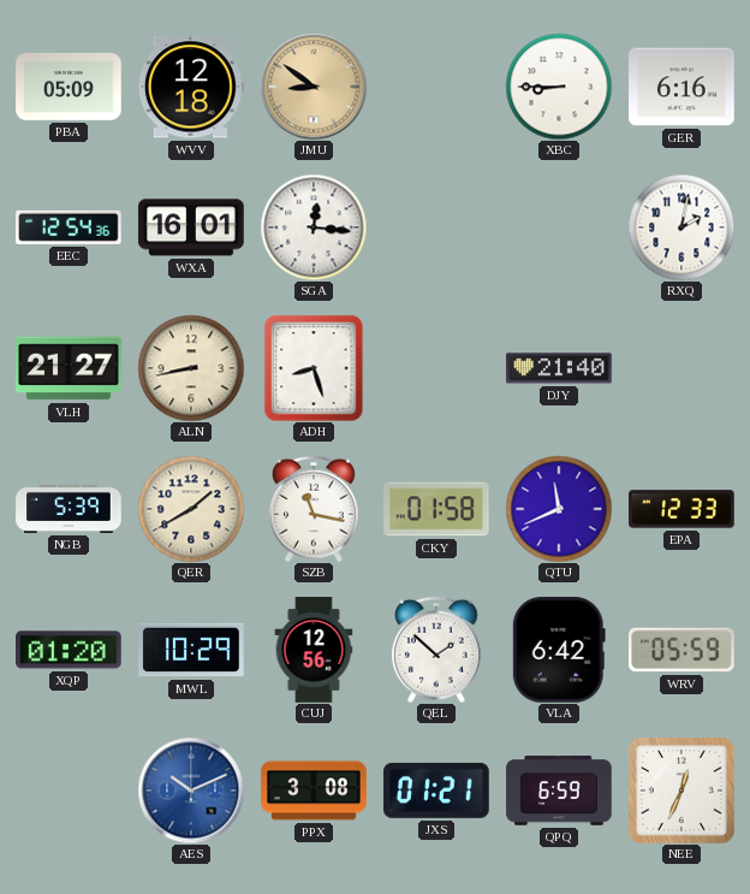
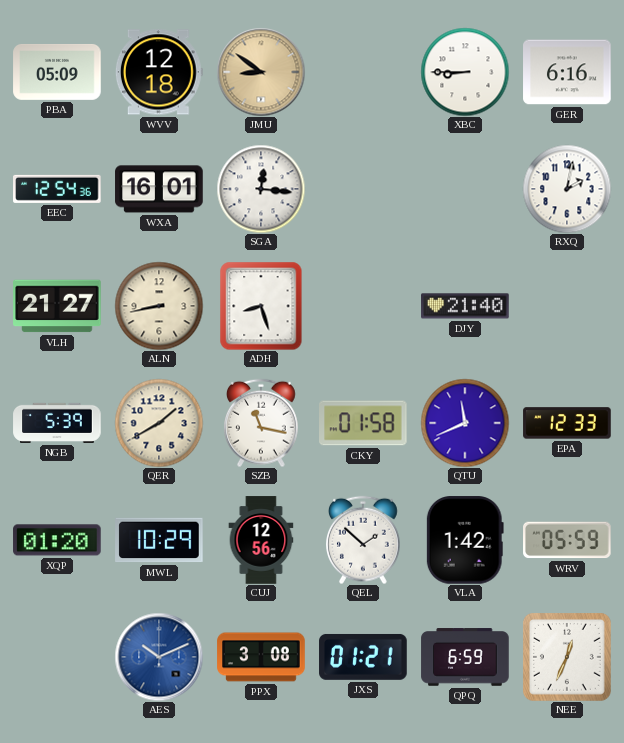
VLA: 6:42 -> 1:42 (465, 540)
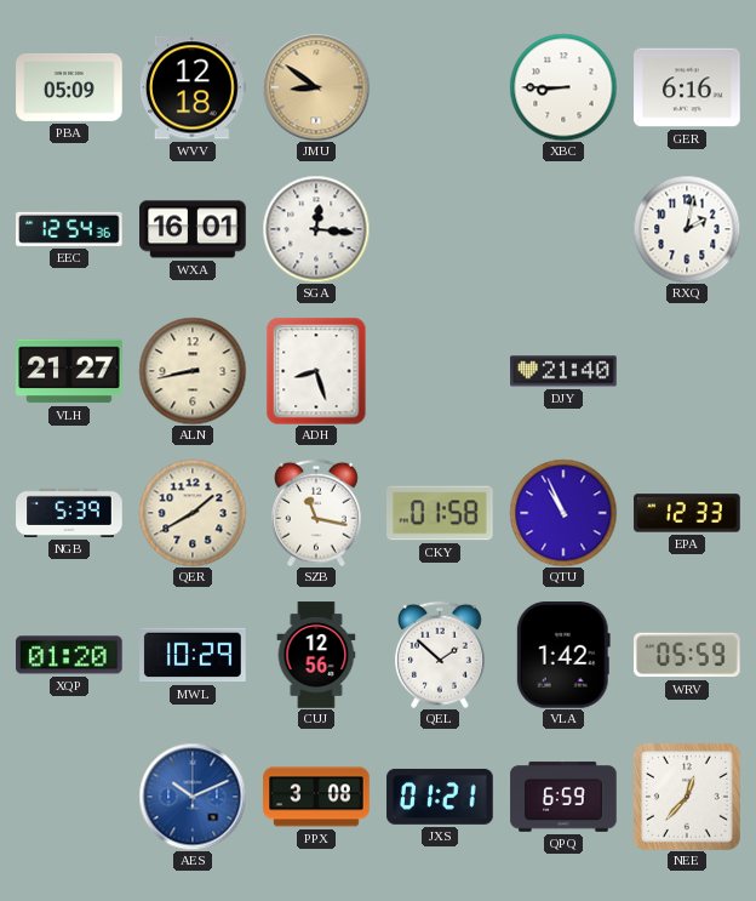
QTU: 11:41 -> 10:56 (563, 513)
NEE: 12:34 -> 12:37 (688, 798)
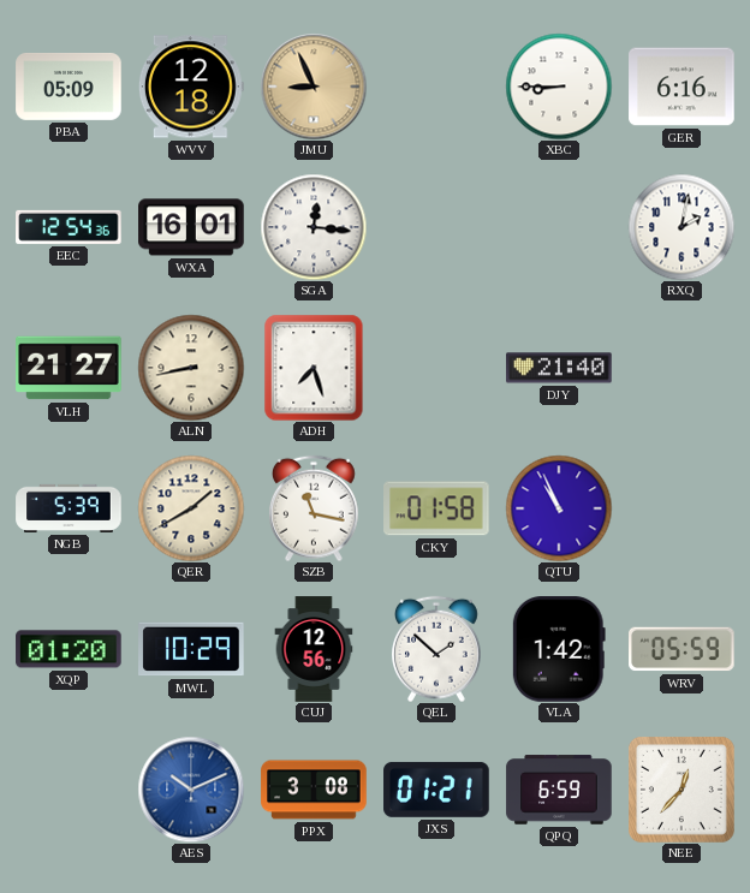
JMU: 8:51 -> 8:56 (314, 87)
ADH: 8:27 -> 7:27 (314, 368)
EPA: 12:33 -> none (687, 513)
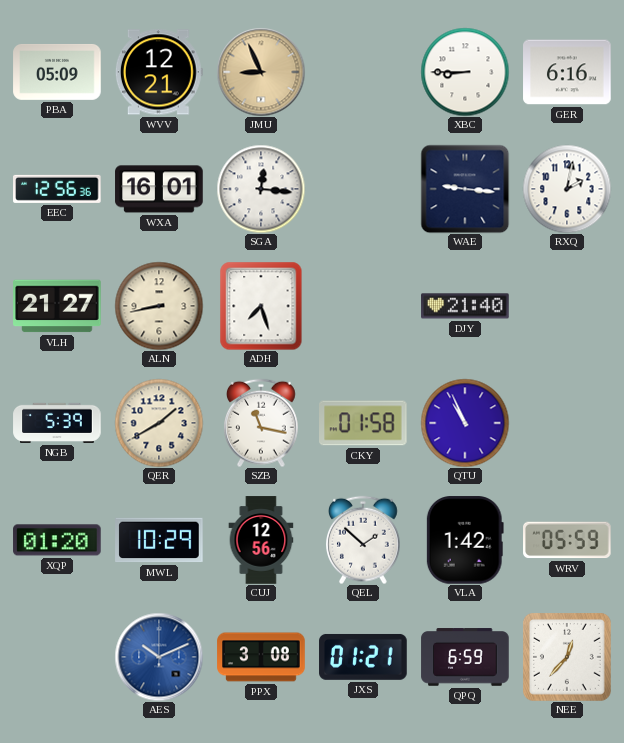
WVV: 12:18 -> 12:21 (159, 72)
EEC: 12:54 -> 12:56 (57, 189)
WAE: none -> 9:16 (465, 189)
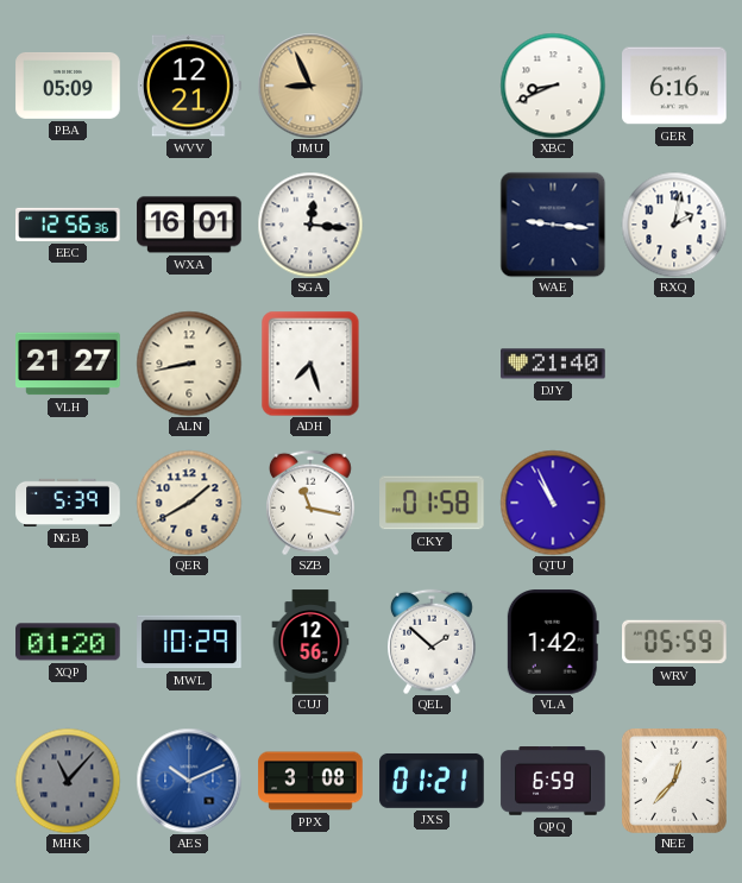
XBC: 8:45 -> 8:41 (553, 86)
MHK: none -> 11:07 (68, 781)
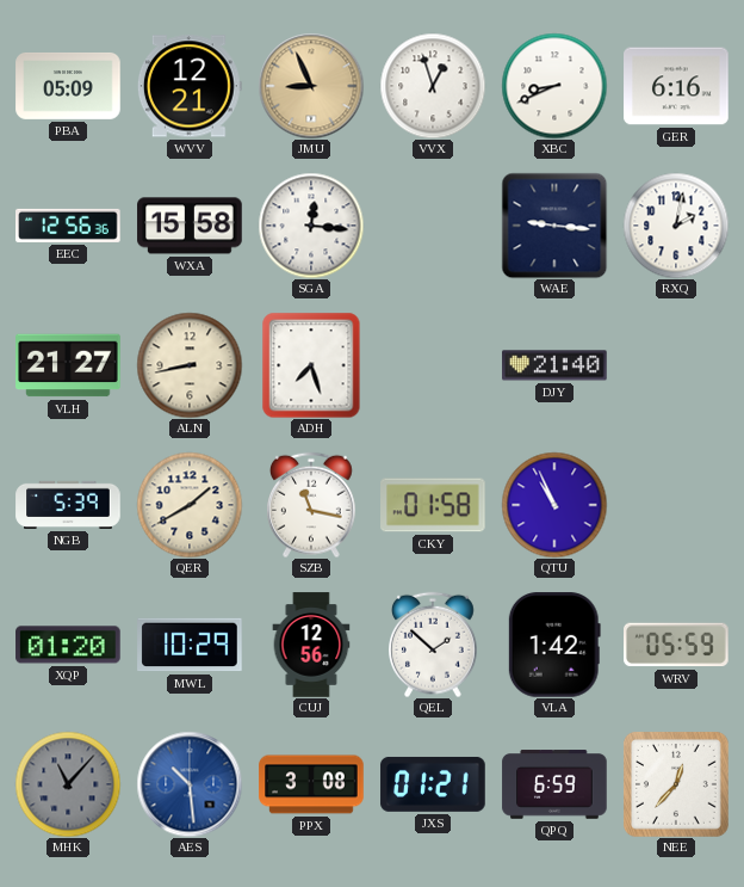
VVX: none -> 12:57 (433, 86)
WXA: 16:01 -> 15:58 (190, 226)
AES: 10:11 -> 10:29 (190, 784)
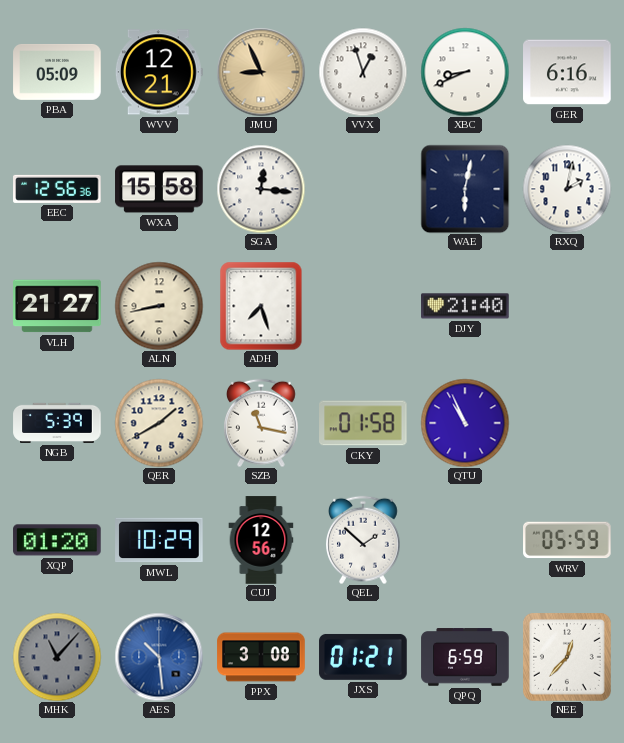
WAE: 9:16 -> 6:02 (465, 189)
VLA: 1:42 -> none (554, 645)
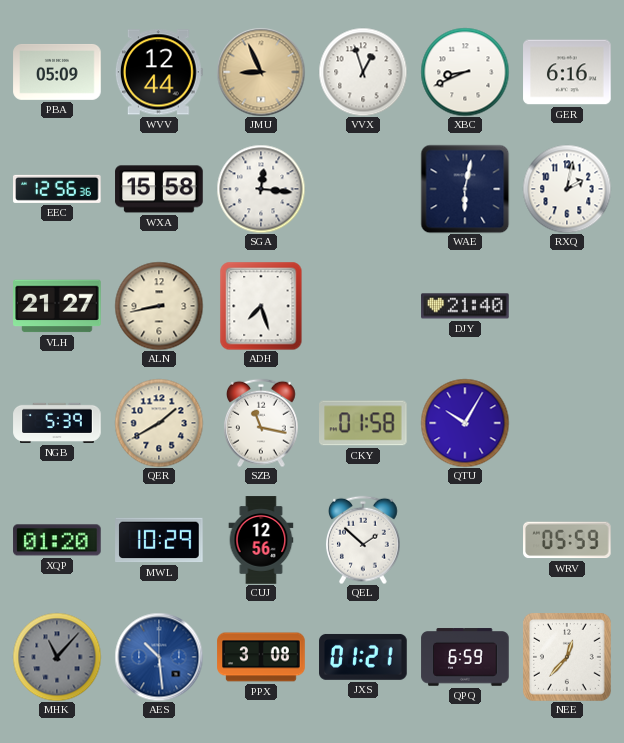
WVV: 12:21 -> 12:44 (159, 72)
QTU: 10:56 -> 10:05 (465, 423)
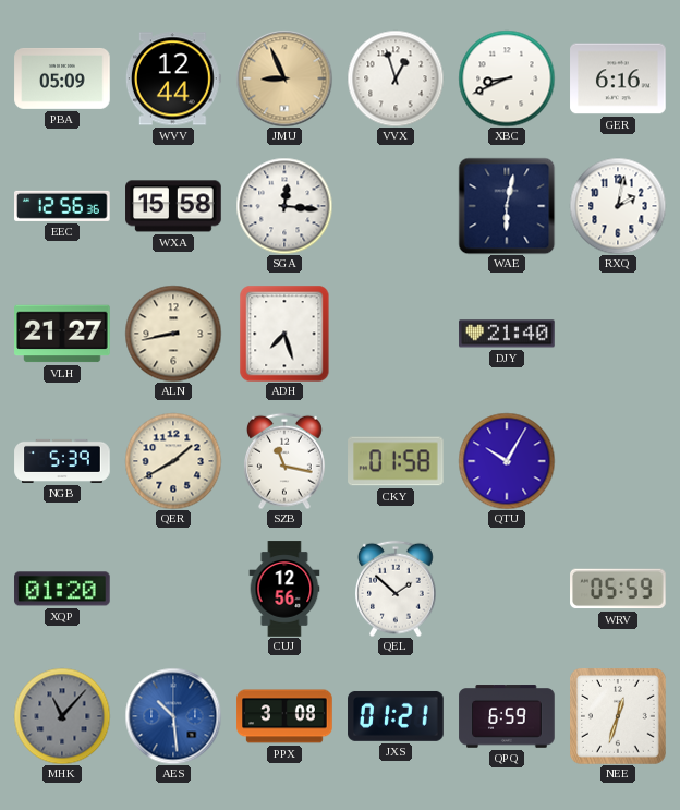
MWL: 10:29 -> none (159, 540)
NEE: 12:37 -> 12:33 (619, 717)
